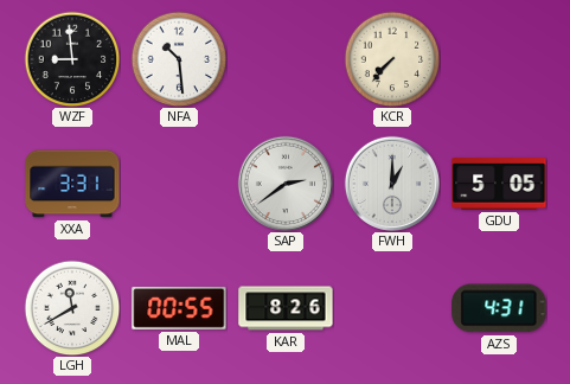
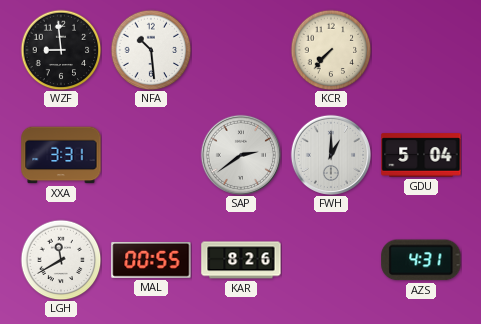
GDU: 5:05 -> 5:04 (421, 155)
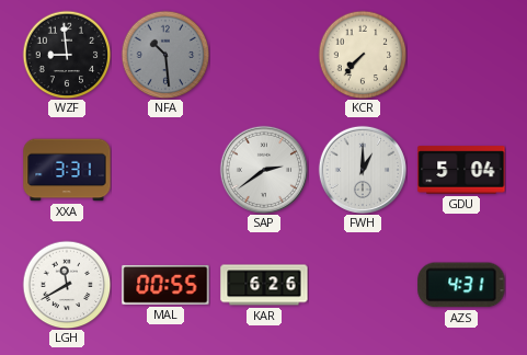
NFA dial: white -> grey (165, 55)
KAR: 8:26 -> 6:26 (264, 285)
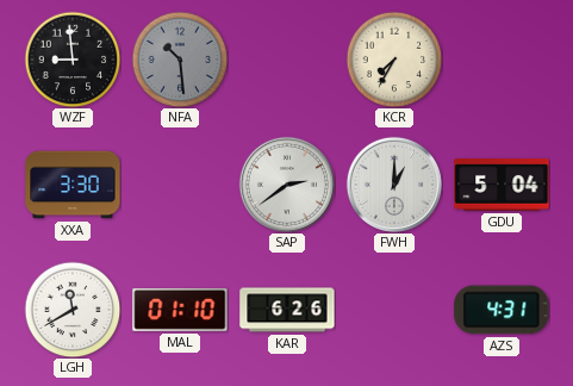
KCR: 7:37 -> 7:35 (394, 60)
XXA: 3:31 -> 3:30 (73, 185)
MAL: 00:55 -> 01:10 (180, 310)
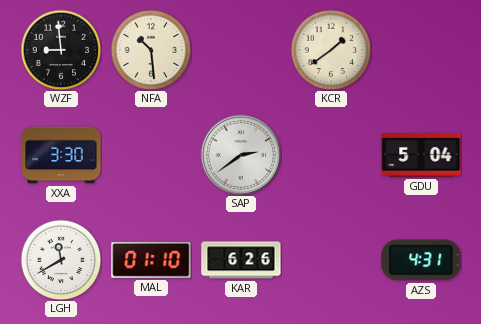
NFA dial: grey -> cream (151, 50)
KCR: 7:35 -> 1:39 (331, 50)
FWH: 1:00 -> none (394, 185)
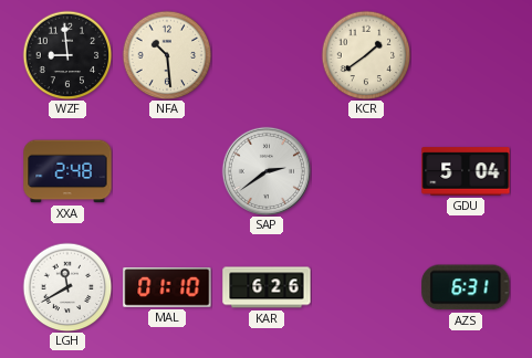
XXA: 3:30 -> 2:48 (67, 171)
AZS: 4:31 -> 6:31 (466, 287)
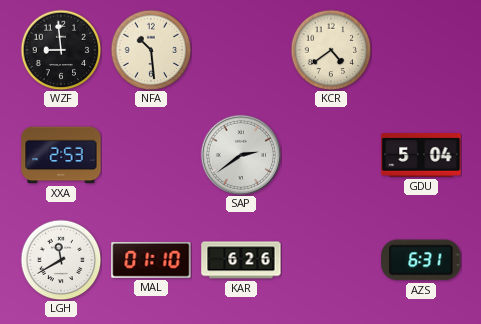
KCR: 1:39 -> 4:39 (331, 50)
XXA: 2:48 -> 2:53 (61, 155)
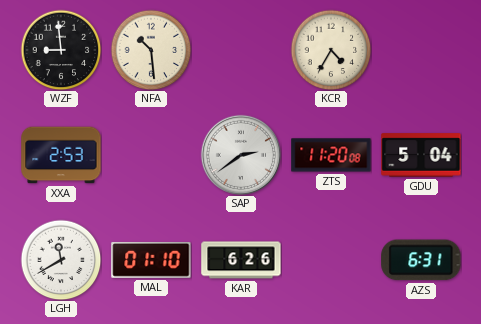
KCR: 4:39 -> 4:35 (331, 50)
ZTS: none -> 11:20 (331, 155)
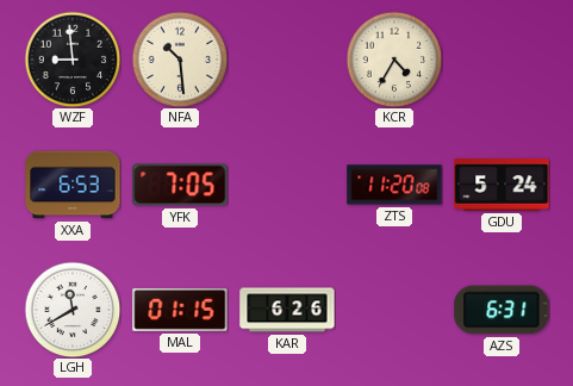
XXA: 2:53 -> 6:53 (73, 185)
YFK: none -> 7:05 (180, 185)
SAP: 2:39 -> none (241, 155)
GDU: 5:04 -> 5:24 (502, 185)
MAL: 01:10 -> 01:15 (180, 310)
